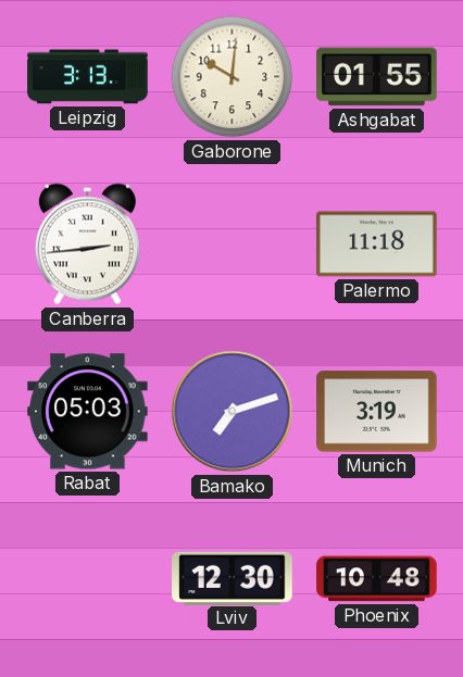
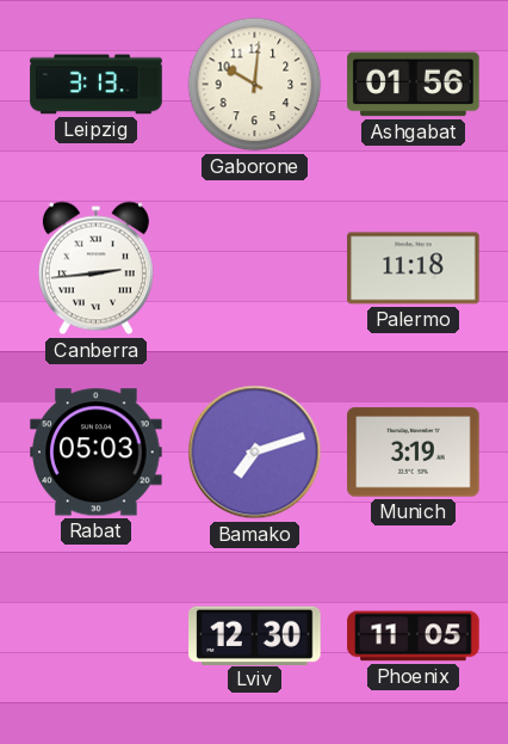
Ashgabat: 01:55 -> 01:56 (414, 85)
Phoenix: 10:48 -> 11:05 (414, 637)
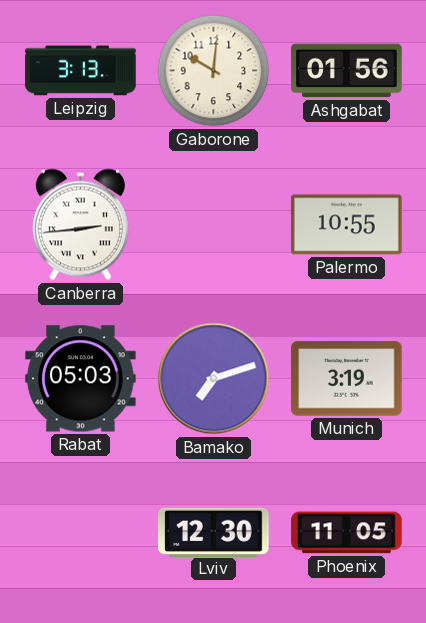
Palermo: 11:18 -> 10:55 (347, 225)
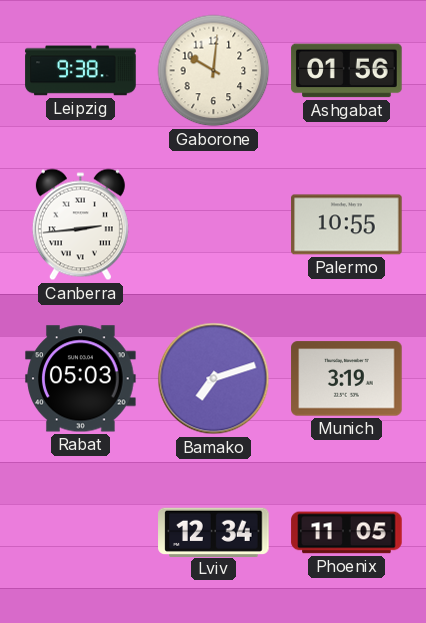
Leipzig: 3:13 -> 9:38 (81, 71)
Lviv: 12:30 -> 12:34 (214, 532)
